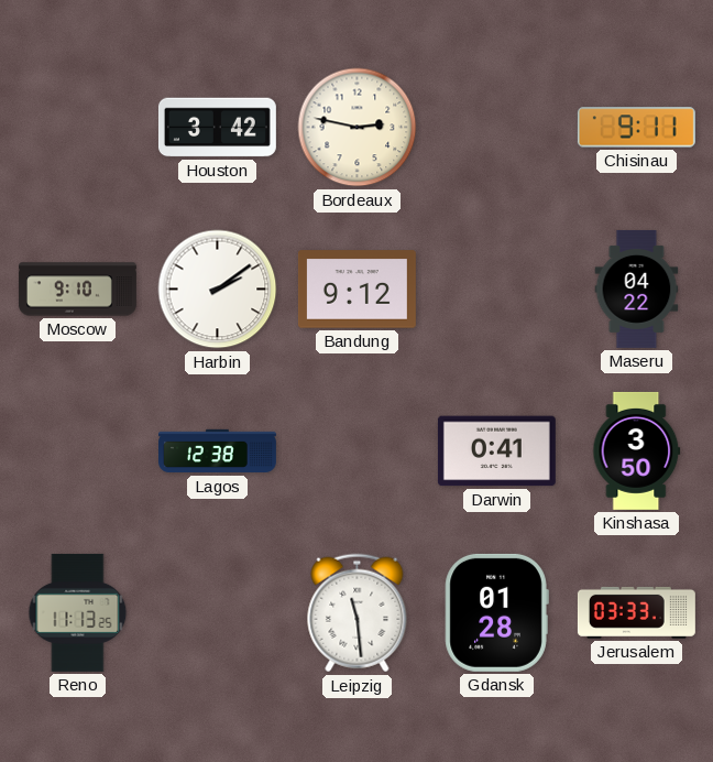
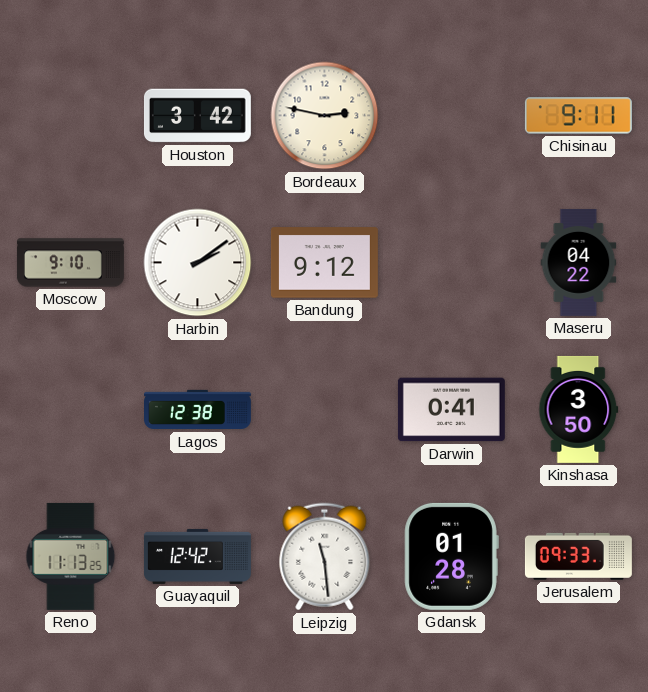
Guayaquil: none -> 12:42 (197, 556)
Jerusalem: 03:33 -> 09:33 (578, 556)
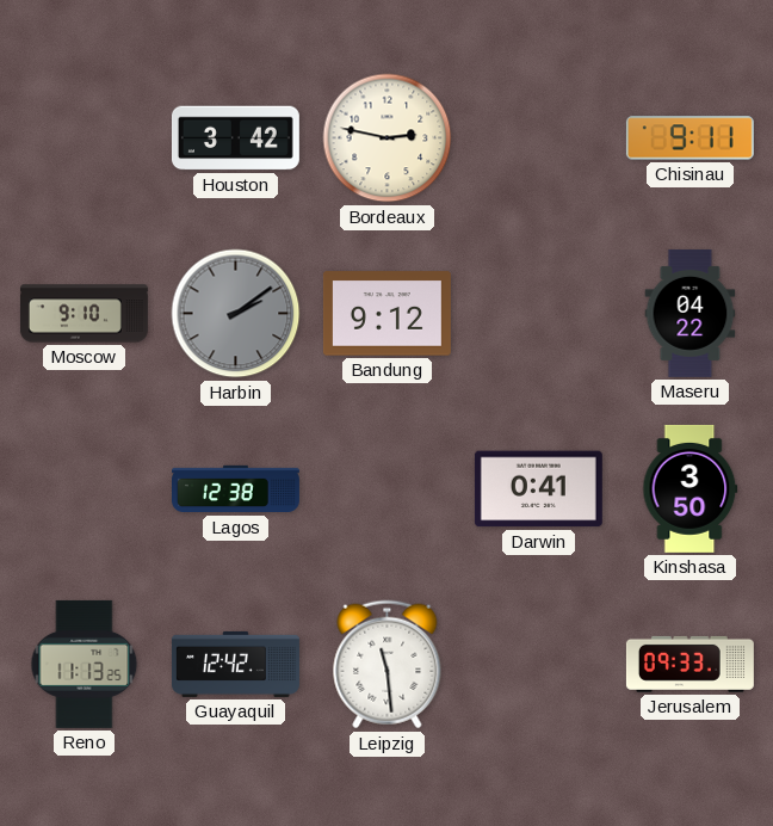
Harbin dial: white -> grey (236, 314)
Gdansk: 01:28 -> none (451, 556)
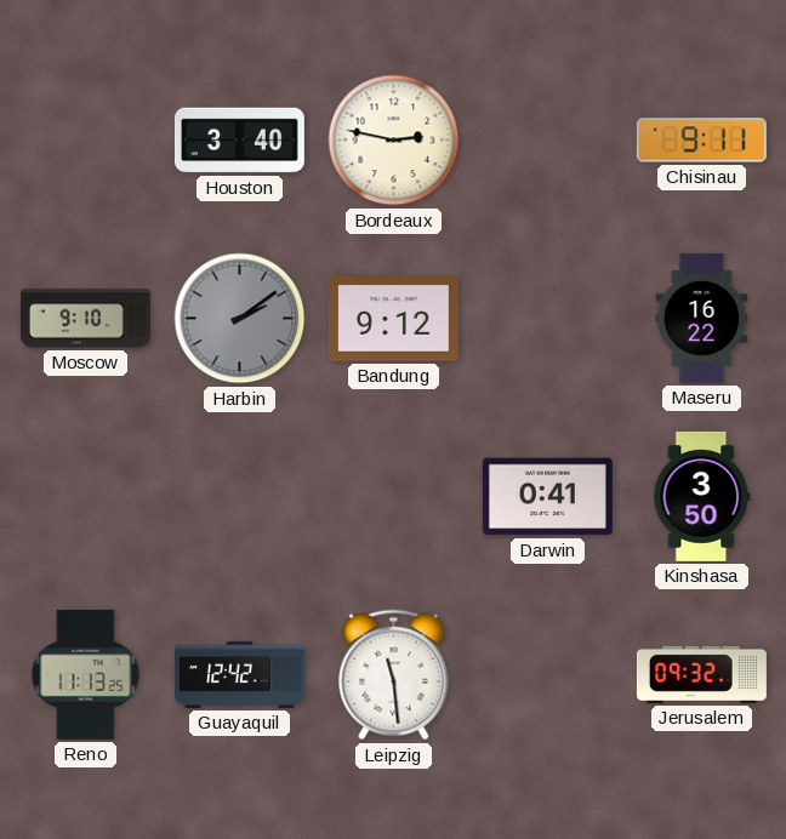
Houston: 3:42 -> 3:40 (239, 141)
Maseru: 04:22 -> 16:22 (702, 318)
Lagos: 12:38 -> none (236, 489)
Jerusalem: 09:33 -> 09:32 (701, 674)
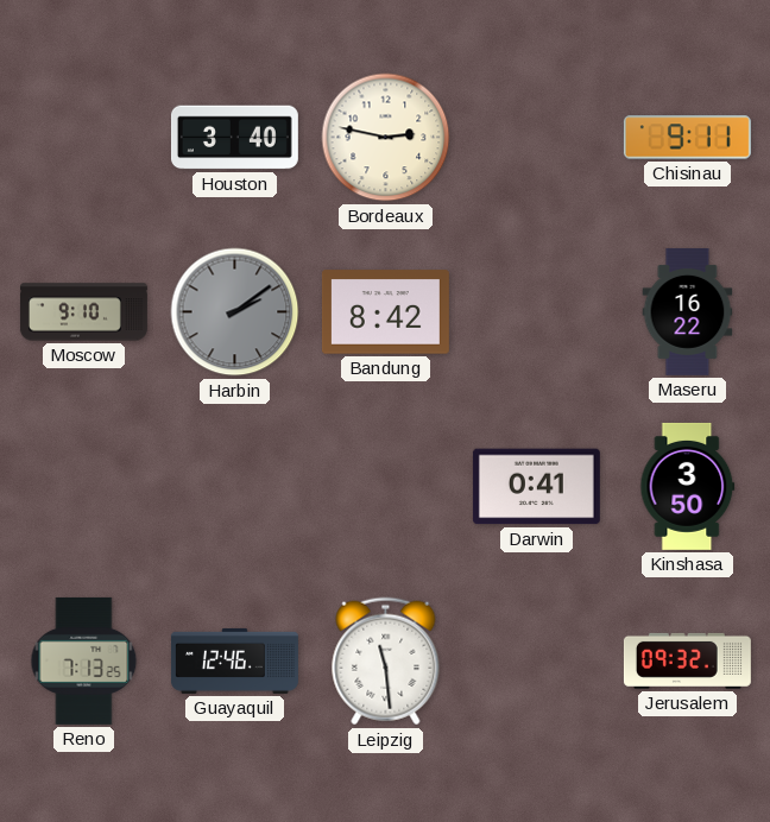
Bandung: 9:12 -> 8:42 (385, 312)
Reno: 11:13 -> 7:13 (84, 660)
Guayaquil: 12:42 -> 12:46 (234, 660)
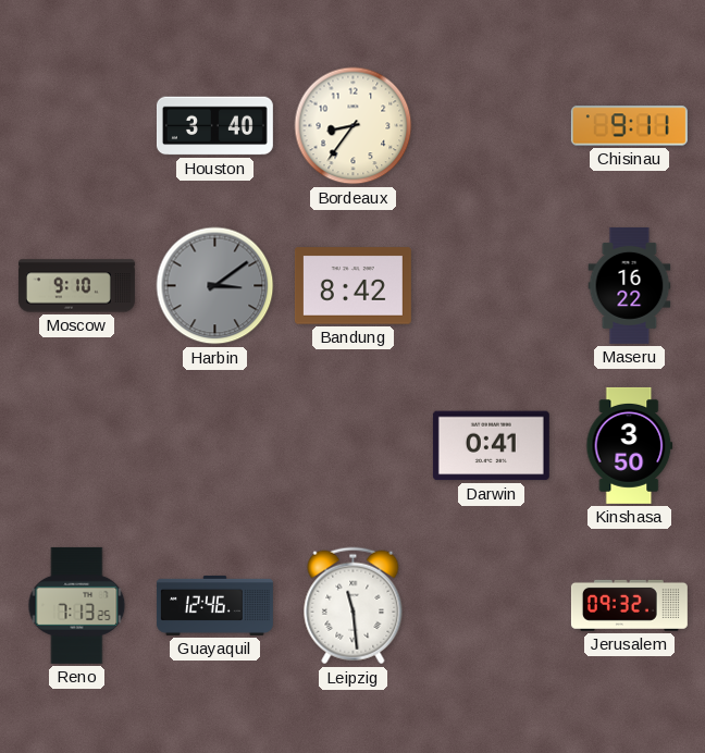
Bordeaux: 2:47 -> 8:36 (354, 126)
Harbin: 2:09 -> 3:09 (215, 286)
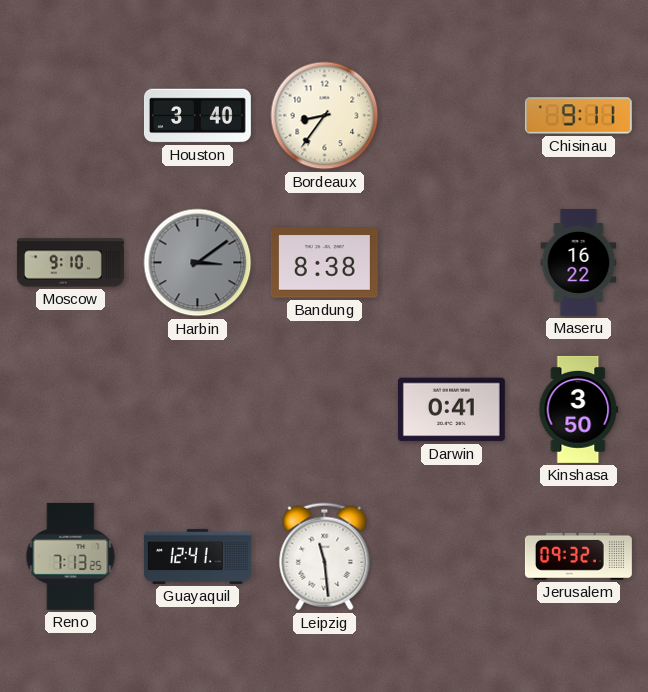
Bandung: 8:42 -> 8:38 (324, 263)
Guayaquil: 12:46 -> 12:41 (197, 556)
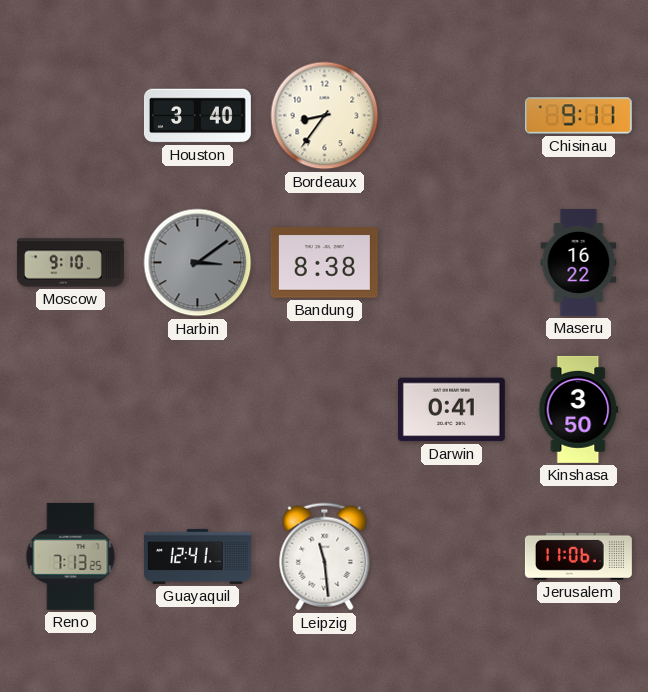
Jerusalem: 09:32 -> 11:06 (578, 556)
